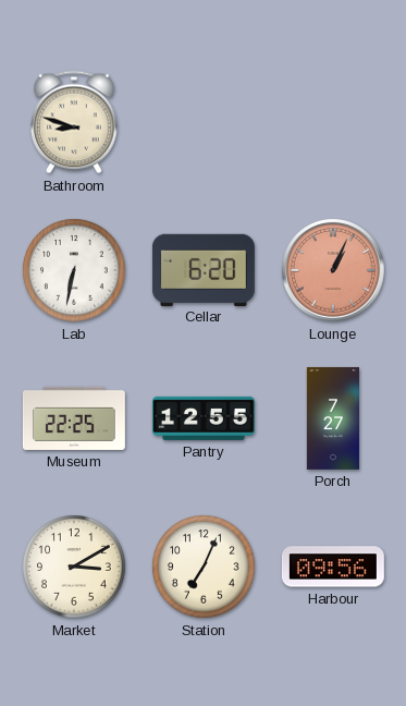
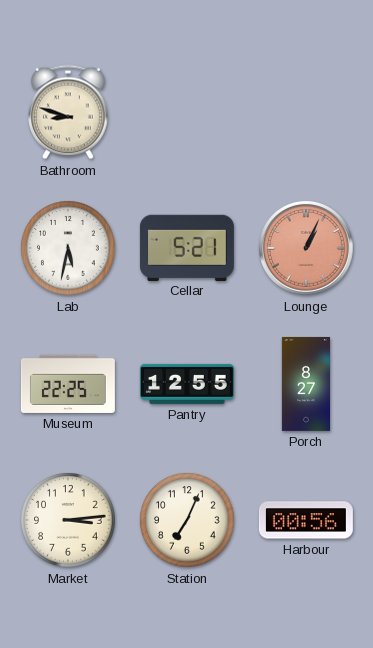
Lab: 6:32 -> 5:32 (68, 248)
Cellar: 6:20 -> 5:21 (187, 247)
Porch: 7:27 -> 8:27 (306, 384)
Market: 3:10 -> 3:14 (68, 520)
Harbour: 09:56 -> 00:56 (306, 520)
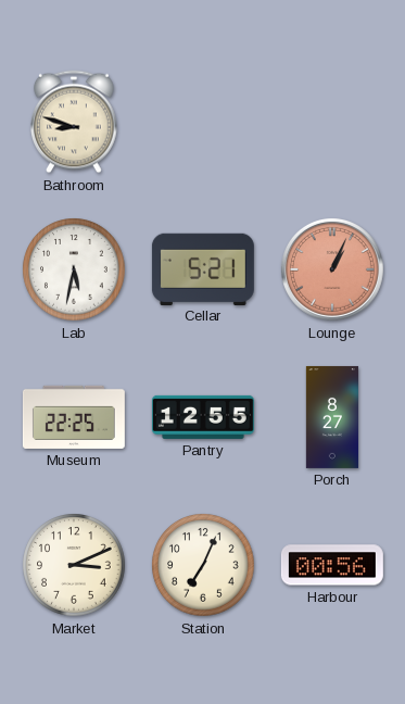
Market: 3:14 -> 3:11 (74, 565)
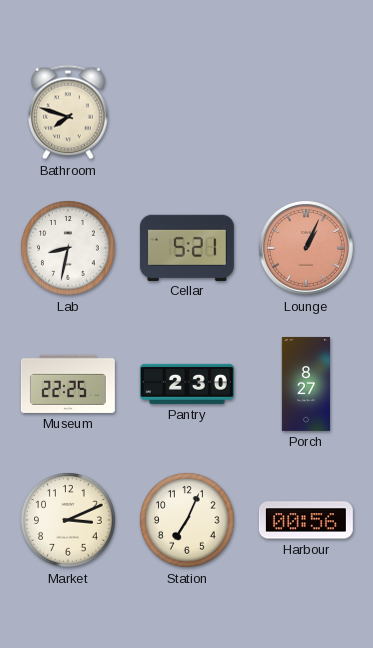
Bathroom: 8:48 -> 7:48 (68, 112)
Lab: 5:32 -> 8:32 (68, 248)
Pantry: 12:55 -> 2:30 (187, 384)
